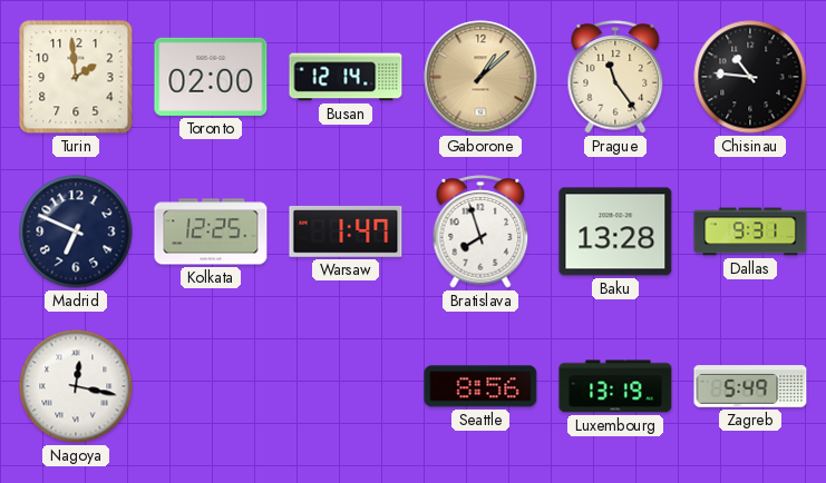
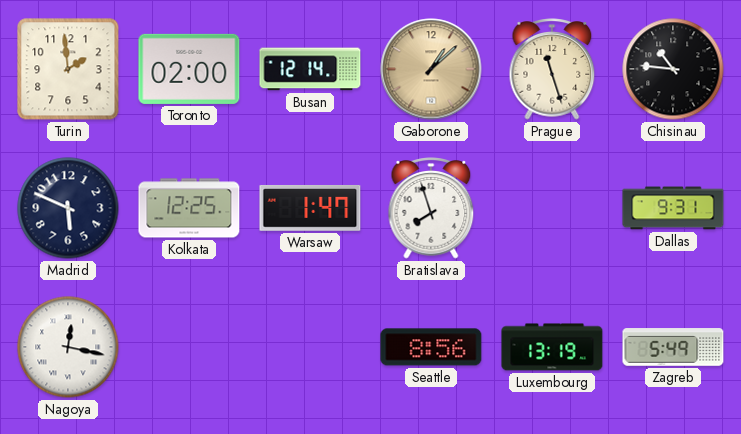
Prague: 11:24 -> 11:27 (552, 69)
Madrid: 6:49 -> 5:49 (68, 208)
Baku: 13:28 -> none (615, 231)
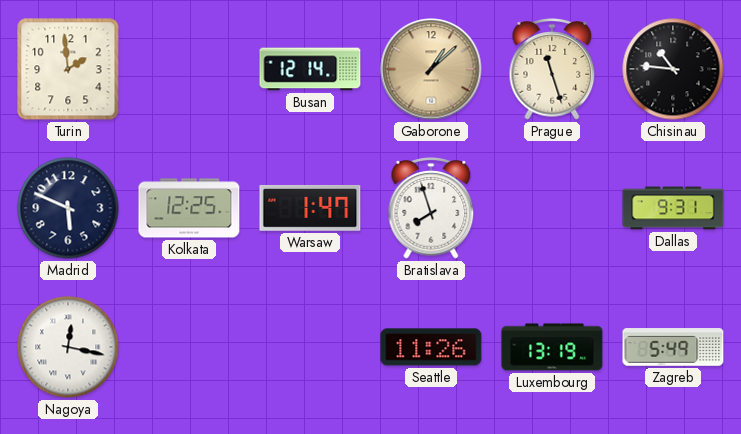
Toronto: 02:00 -> none (189, 69)
Seattle: 8:56 -> 11:26 (431, 347)
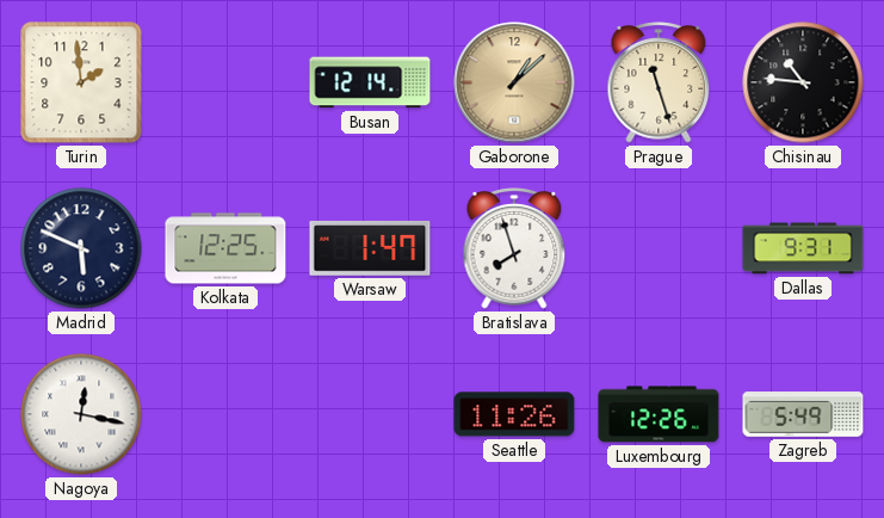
Luxembourg: 13:19 -> 12:26 (659, 414)
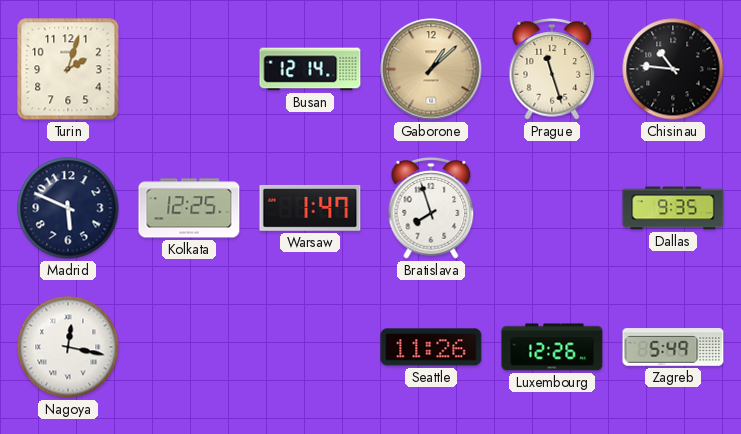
Turin: 1:59 -> 2:03 (68, 69)
Dallas: 9:31 -> 9:35 (673, 208)
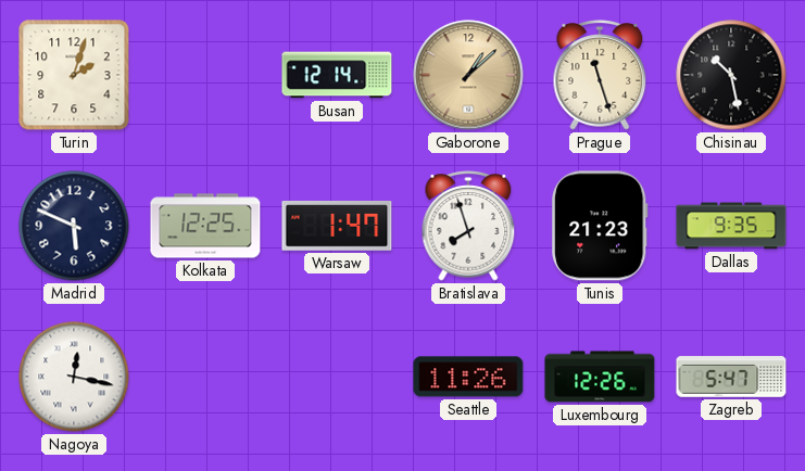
Chisinau: 10:46 -> 10:28 (731, 75)
Tunis: none -> 21:23 (600, 226)
Zagreb: 5:49 -> 5:47 (731, 377)
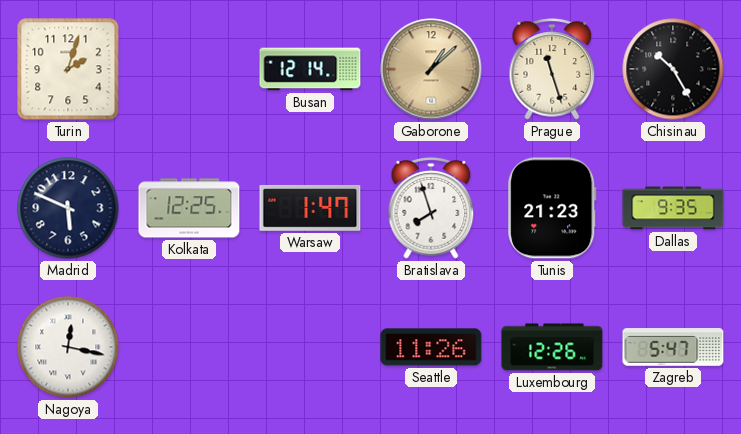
Chisinau: 10:28 -> 10:25 (673, 69)
